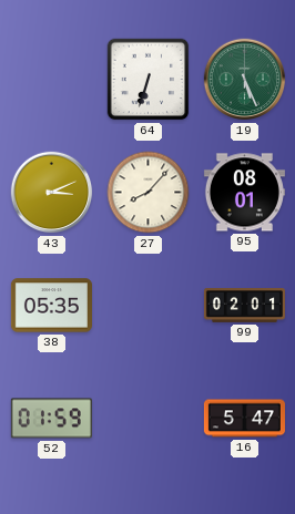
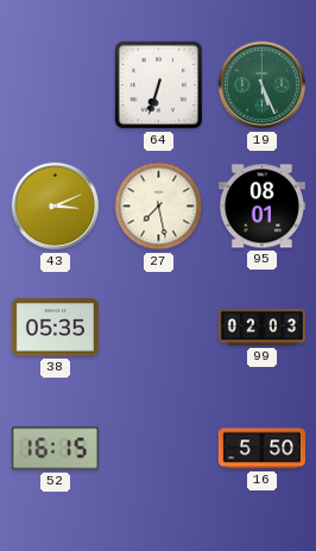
27: 8:07 -> 7:28 (159, 207)
99: 02:01 -> 02:03 (261, 328)
52: 01:59 -> 16:15 (55, 449)
16: 5:47 -> 5:50 (261, 449)
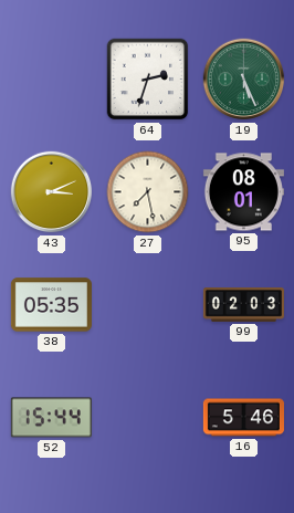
64: 6:33 -> 2:33 (148, 80)
52: 16:15 -> 15:44 (51, 418)
16: 5:50 -> 5:46 (243, 418)
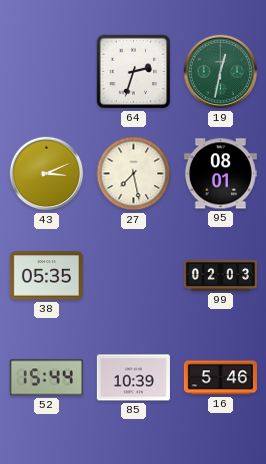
19: 5:26 -> 12:32 (221, 72)
85: none -> 10:39 (133, 378)
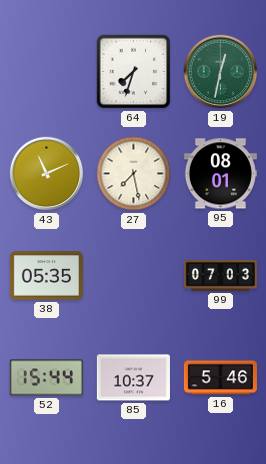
64: 2:33 -> 7:33 (134, 72)
43: 3:11 -> 11:11 (47, 174)
99: 02:03 -> 07:03 (220, 276)
85: 10:39 -> 10:37 (133, 378)
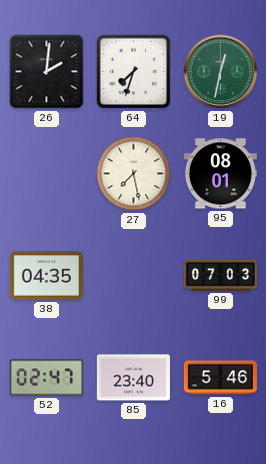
26: none -> 2:01 (47, 72)
43: 11:11 -> none (47, 174)
38: 05:35 -> 04:35 (46, 276)
52: 15:44 -> 02:47 (46, 378)
85: 10:37 -> 23:40 (133, 378)
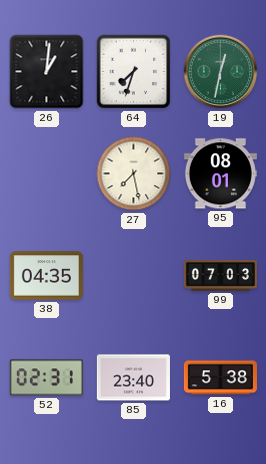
26: 2:01 -> 1:01 (47, 72)
52: 02:47 -> 02:31 (46, 378)
16: 5:46 -> 5:38 (220, 378)
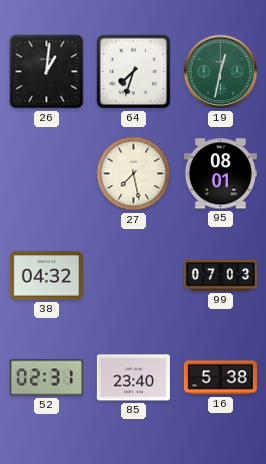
38: 04:35 -> 04:32 (46, 276)
